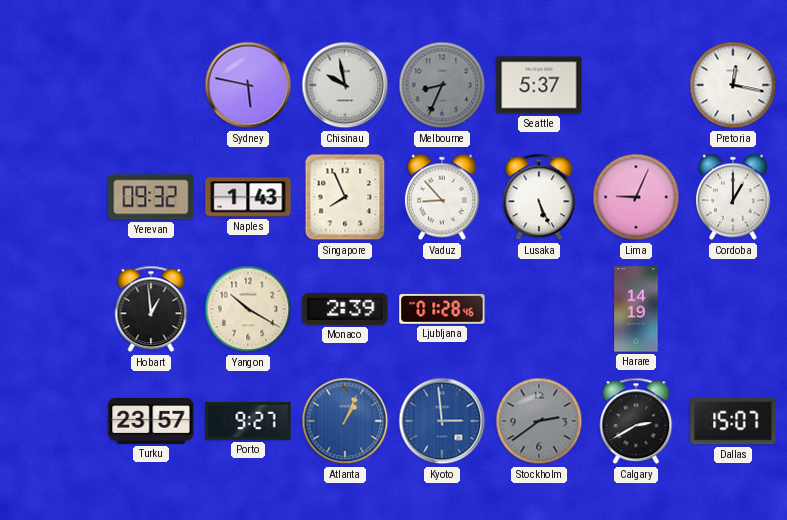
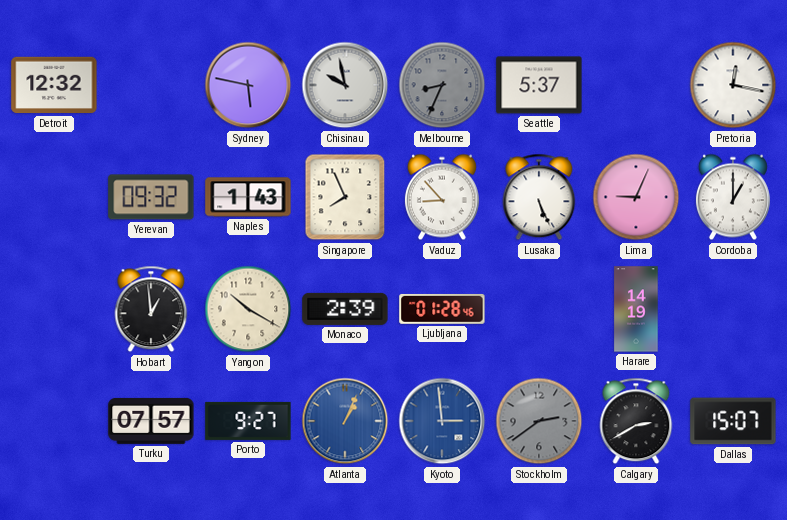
Detroit: none -> 12:32 (54, 85)
Turku: 23:57 -> 07:57 (151, 421)
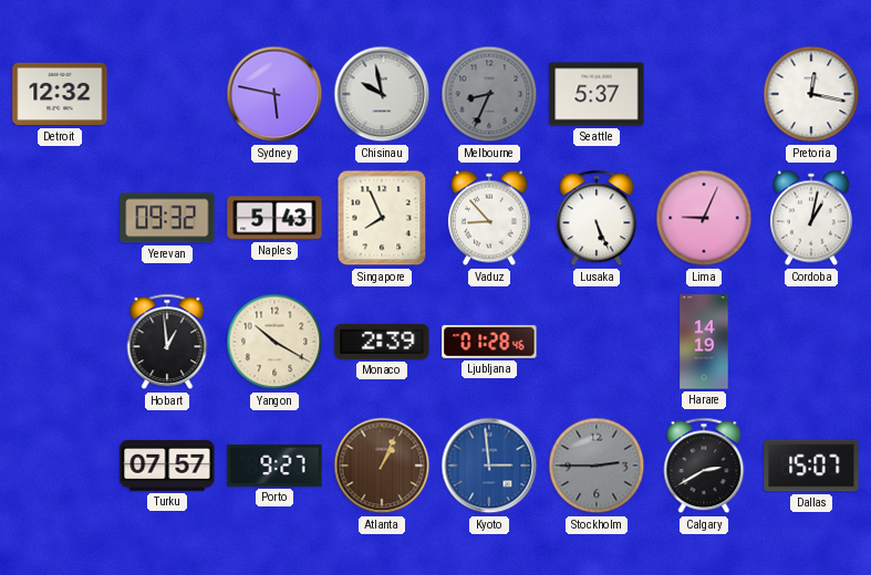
Naples: 1:43 -> 5:43 (274, 218)
Cordoba: 1:00 -> 1:02 (811, 218)
Atlanta dial: blue -> brown (382, 466)
Stockholm: 2:39 -> 2:45 (597, 466)
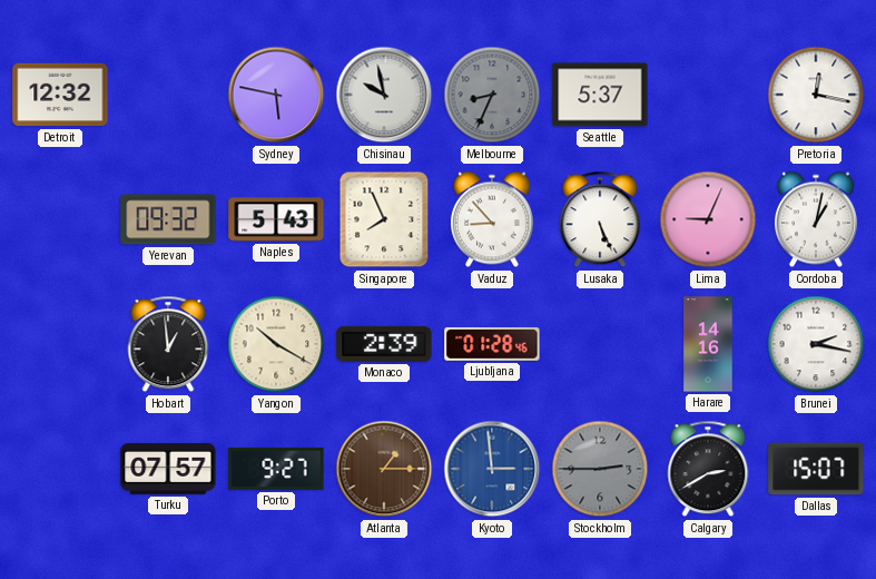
Harare: 14:19 -> 14:16 (708, 344)
Brunei: none -> 2:17 (816, 344)
Atlanta: 1:04 -> 1:15 (384, 469)
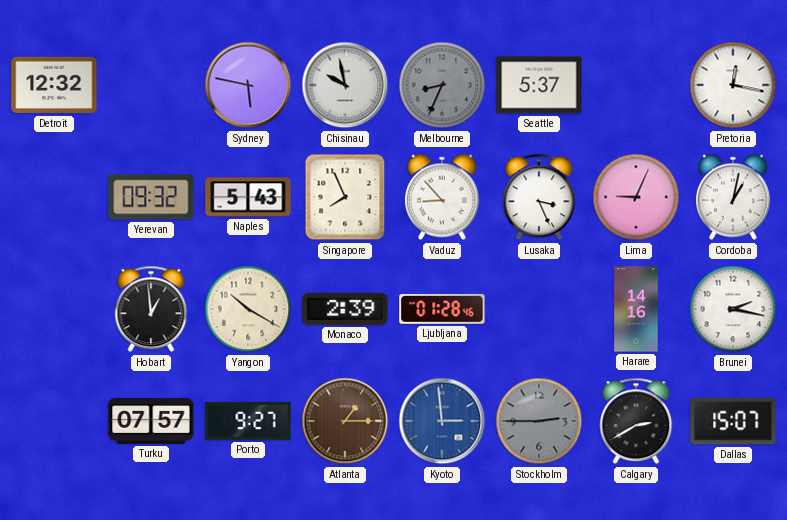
Lusaka: 5:26 -> 3:26 (539, 197)
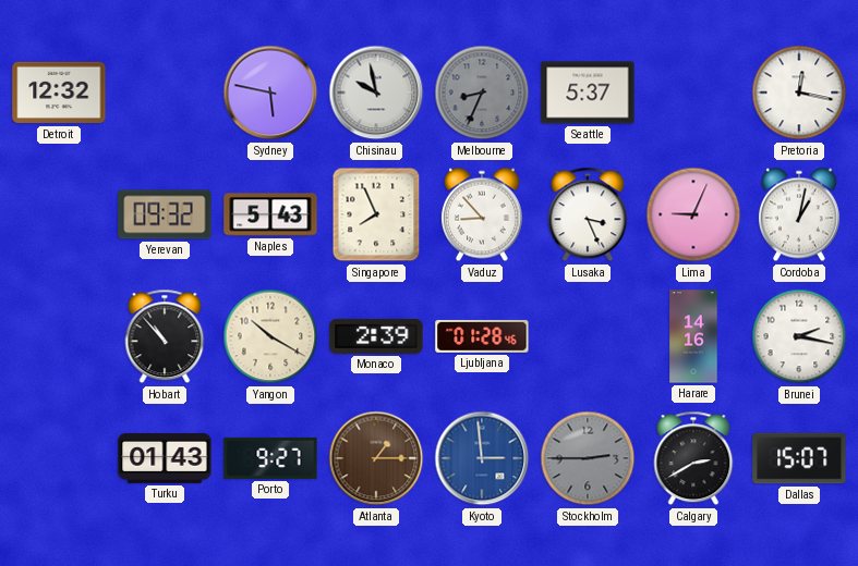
Hobart: 12:59 -> 10:53 (165, 336)
Turku: 07:57 -> 01:43 (165, 458)
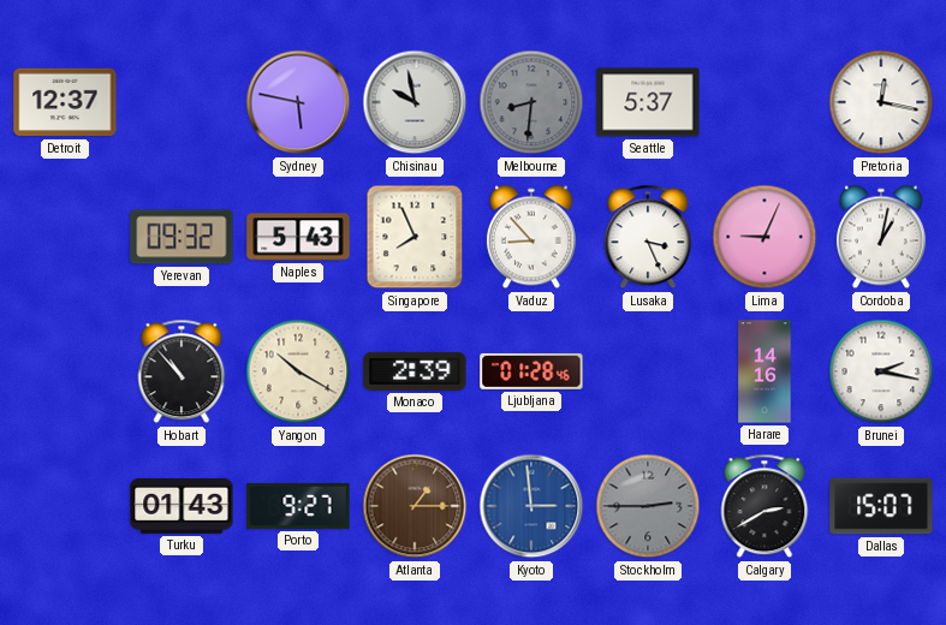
Detroit: 12:32 -> 12:37 (65, 102)
Melbourne: 8:34 -> 8:31 (531, 102)
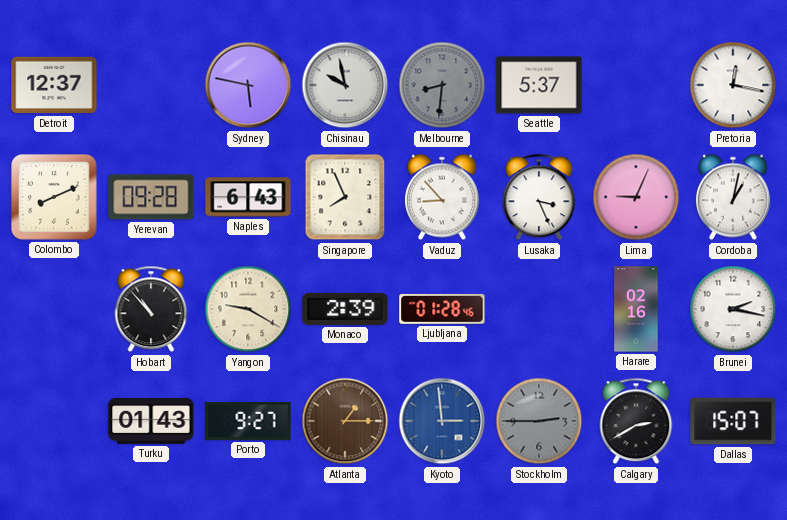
Colombo: none -> 8:11 (54, 197)
Yerevan: 09:32 -> 09:28 (151, 197)
Naples: 5:43 -> 6:43 (248, 197)
Yangon: 10:20 -> 9:20 (248, 309)
Harare: 14:16 -> 02:16 (636, 309)
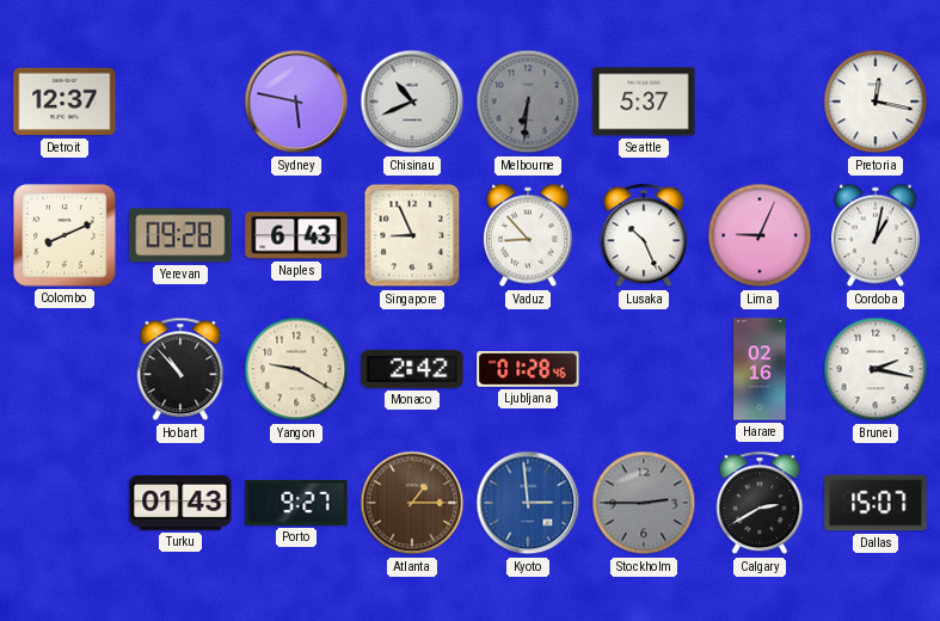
Chisinau: 9:58 -> 10:41 (412, 102)
Melbourne: 8:31 -> 6:31 (528, 102)
Singapore: 7:56 -> 8:56 (412, 235)
Lusaka: 3:26 -> 10:26 (644, 235)
Monaco: 2:39 -> 2:42 (412, 369)
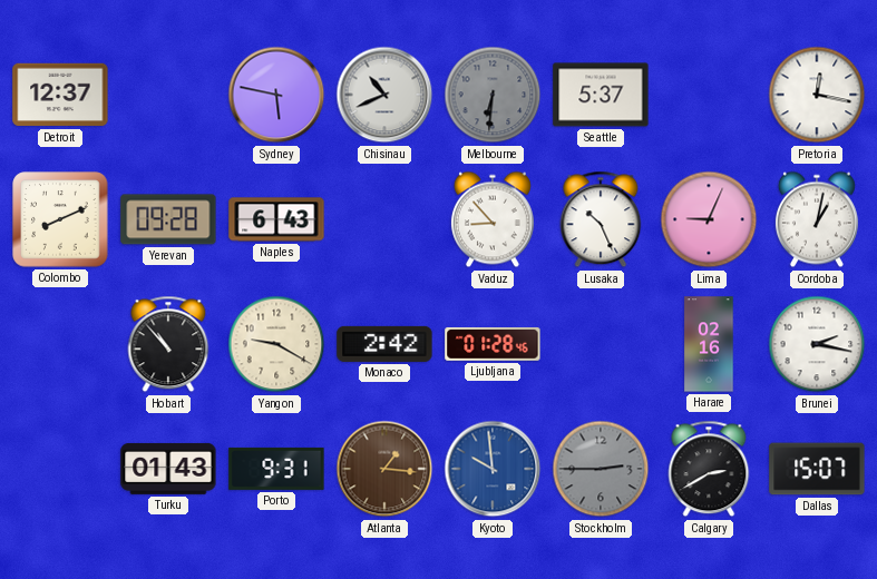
Singapore: 8:56 -> none (412, 235)
Porto: 9:27 -> 9:31 (276, 469)
Atlanta: 1:15 -> 1:16 (384, 469)
Kyoto: 2:59 -> 9:59 (493, 469)
